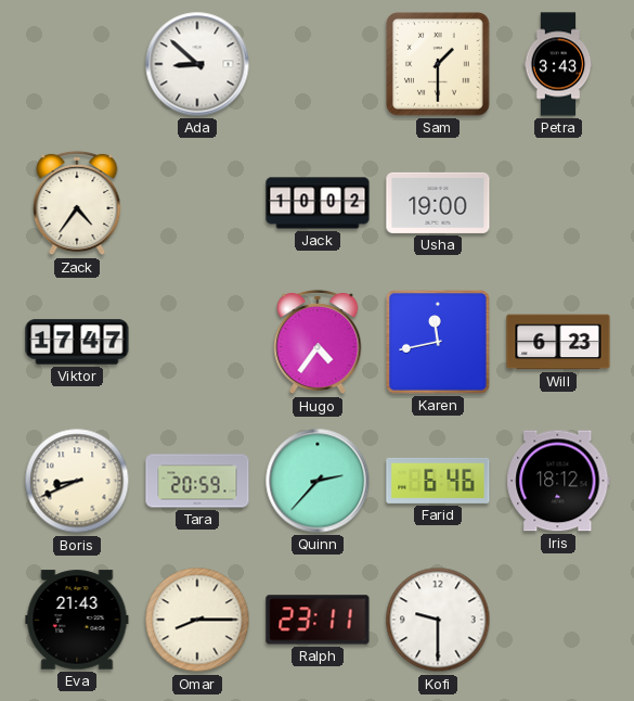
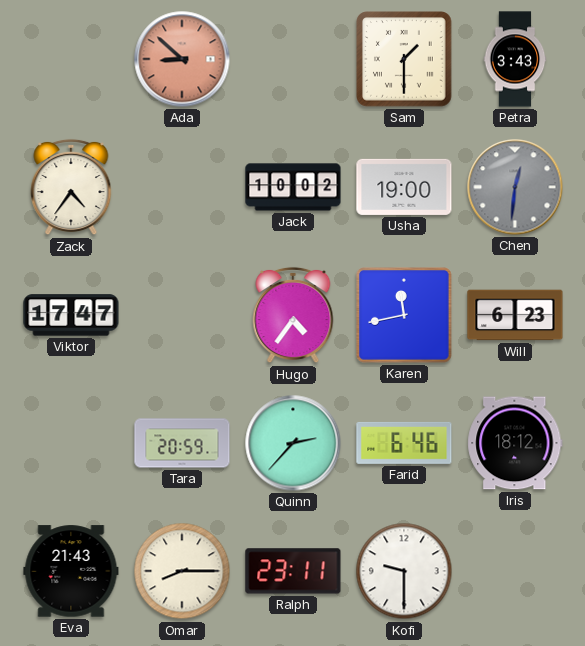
Ada dial: white -> salmon (182, 59)
Chen: none -> 12:31 (515, 187)
Boris: 8:41 -> none (77, 481)
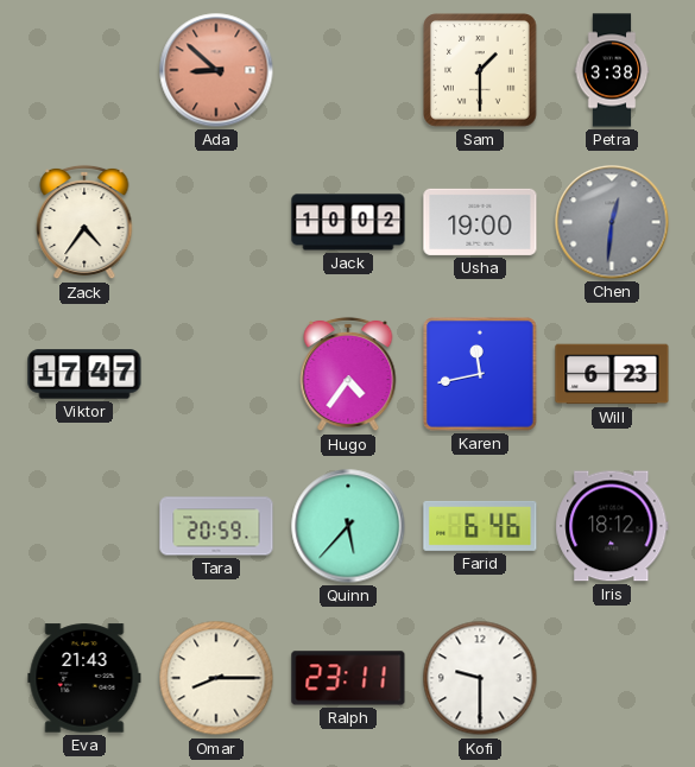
Petra: 3:43 -> 3:38 (612, 70)
Quinn: 2:37 -> 5:37 (348, 526)
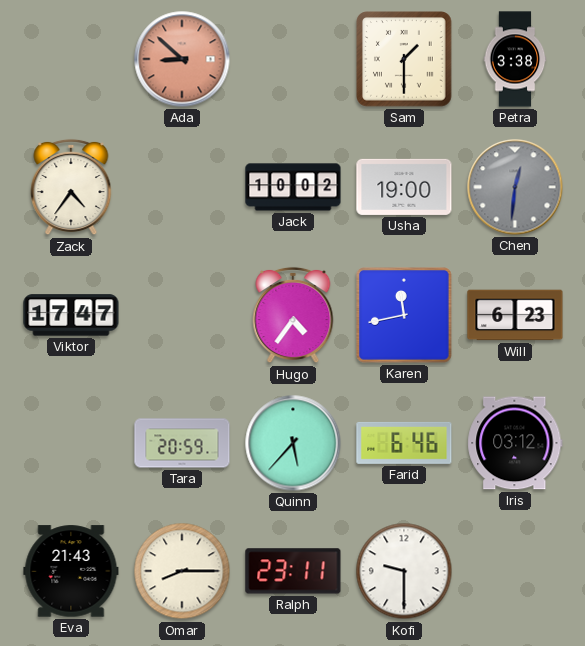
Iris: 18:12 -> 03:12 (515, 443)
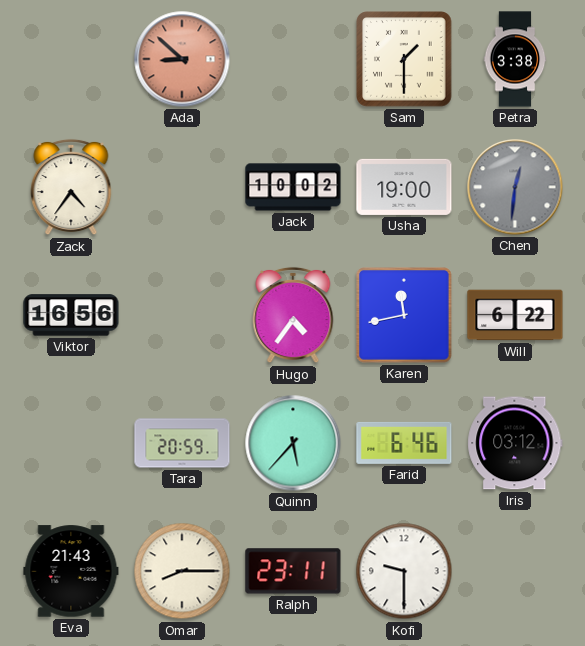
Viktor: 17:47 -> 16:56 (71, 315)
Will: 6:23 -> 6:22 (515, 315)
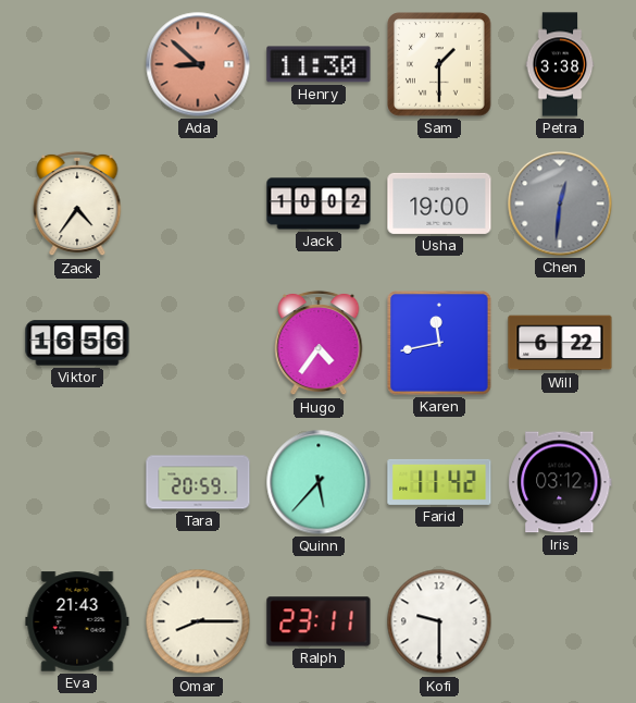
Henry: none -> 11:30 (319, 64)
Farid: 6:46 -> 11:42 (439, 482)
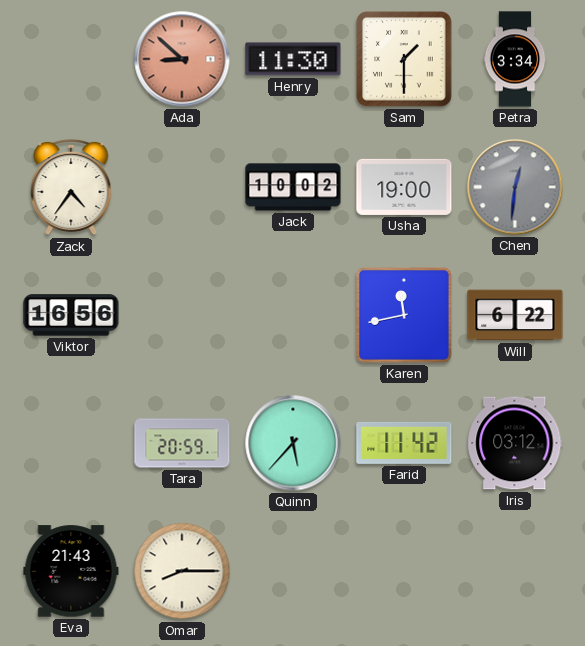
Petra: 3:38 -> 3:34 (515, 59)
Hugo: 4:36 -> none (319, 343)
Ralph: 23:11 -> none (319, 621)
Kofi: 9:30 -> none (439, 621)
